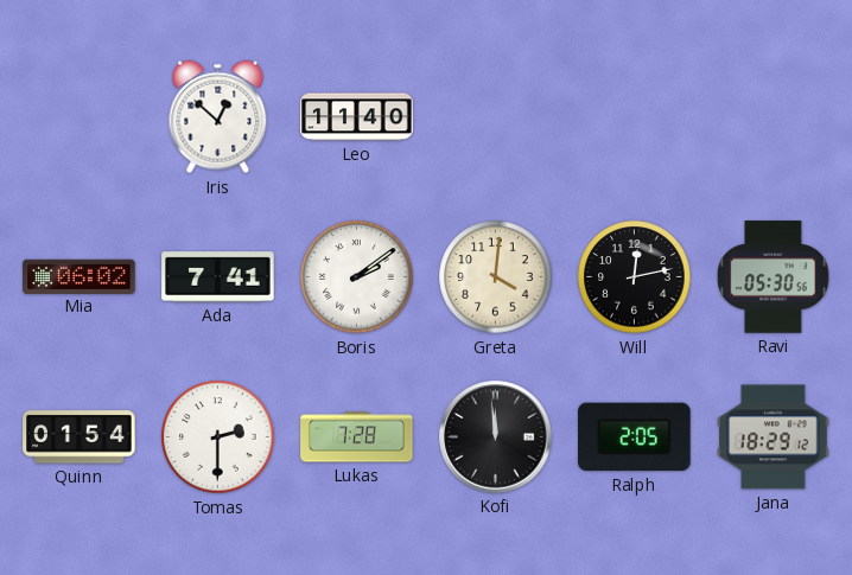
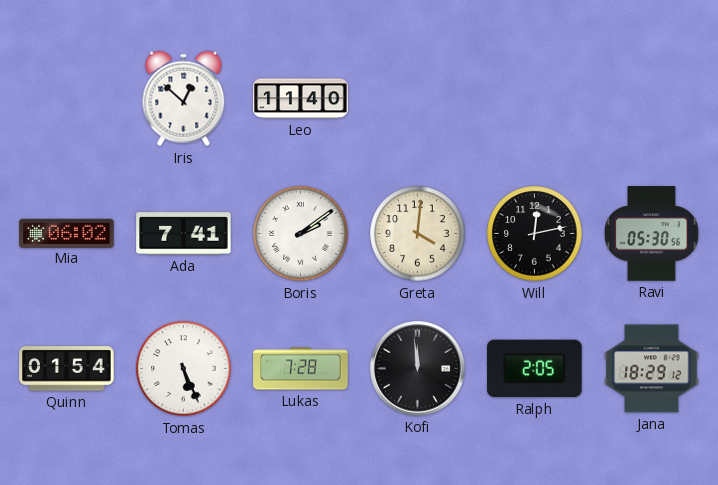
Tomas: 2:30 -> 5:26 (184, 369)
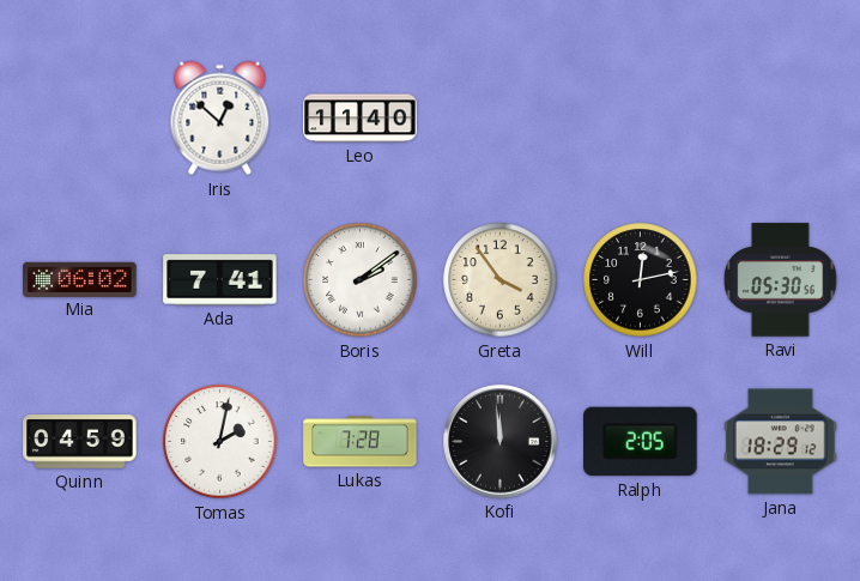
Greta: 4:01 -> 3:54 (501, 280)
Quinn: 01:54 -> 04:59 (80, 442)
Tomas: 5:26 -> 2:02 (220, 442)
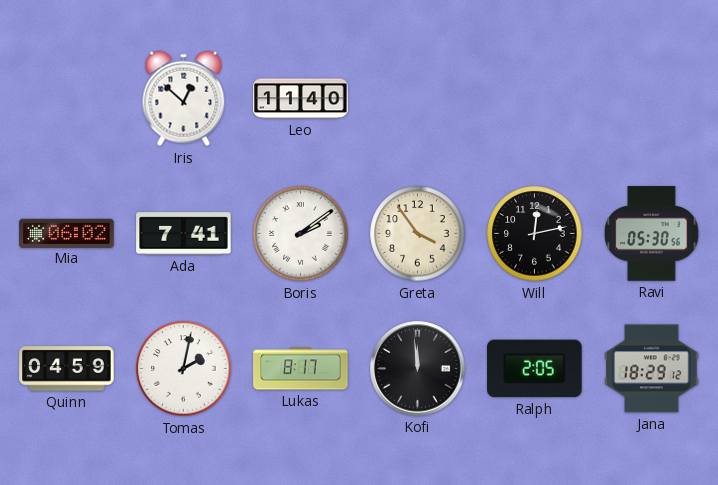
Lukas: 7:28 -> 8:17 (301, 369)
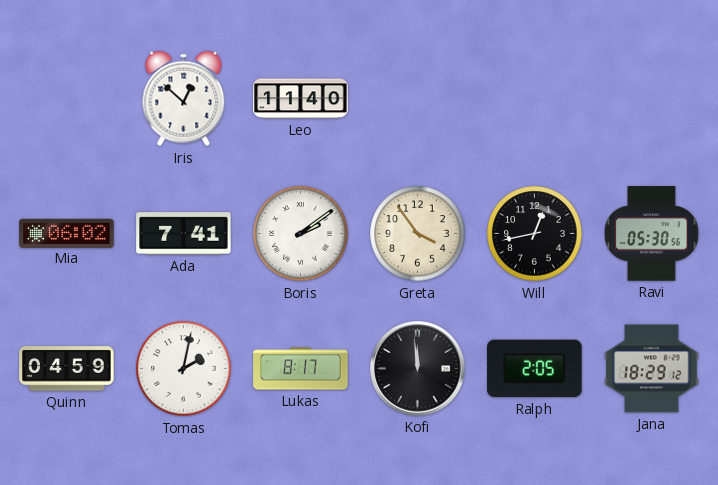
Will: 12:13 -> 12:43 (535, 234)
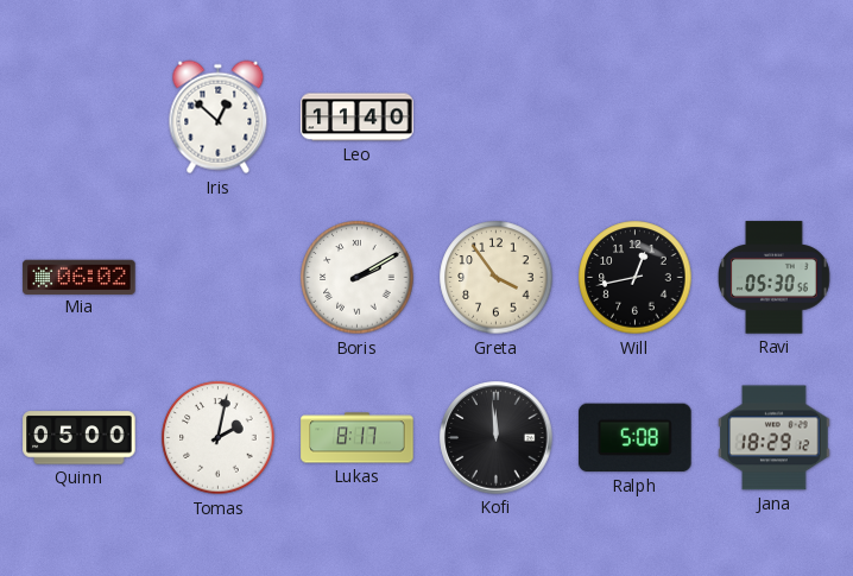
Ada: 7:41 -> none (184, 234)
Boris: 2:09 -> 2:10 (358, 278)
Quinn: 04:59 -> 05:00 (80, 438)
Ralph: 2:05 -> 5:08 (636, 438)
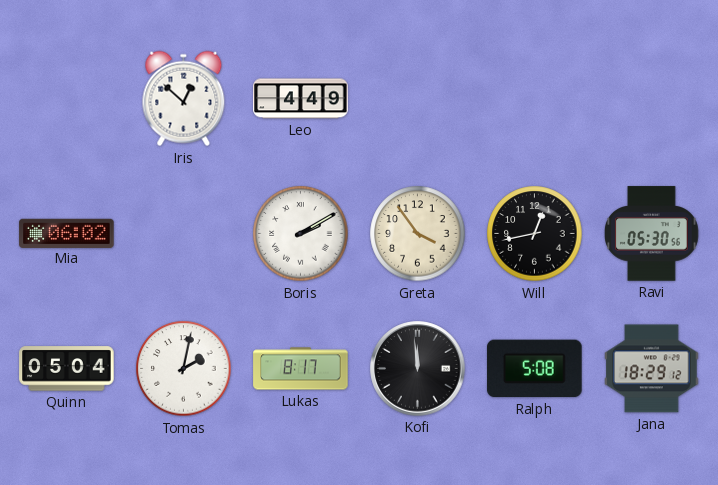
Leo: 11:40 -> 4:49 (301, 99)
Quinn: 05:00 -> 05:04 (67, 369)
